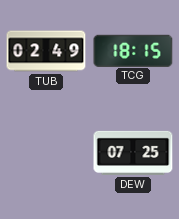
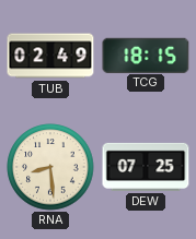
RNA: none -> 8:29 (50, 167)
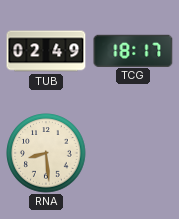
TCG: 18:15 -> 18:17 (133, 50)
DEW: 07:25 -> none (146, 167)
